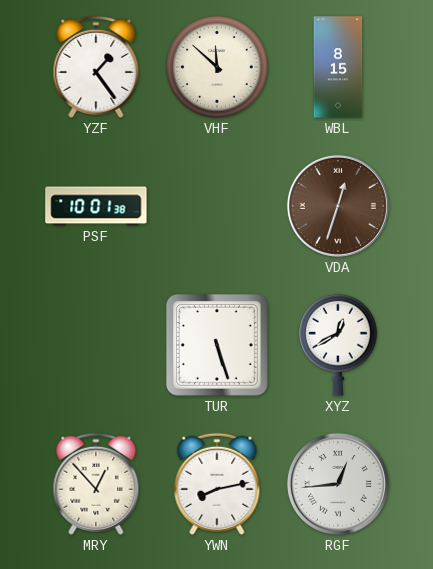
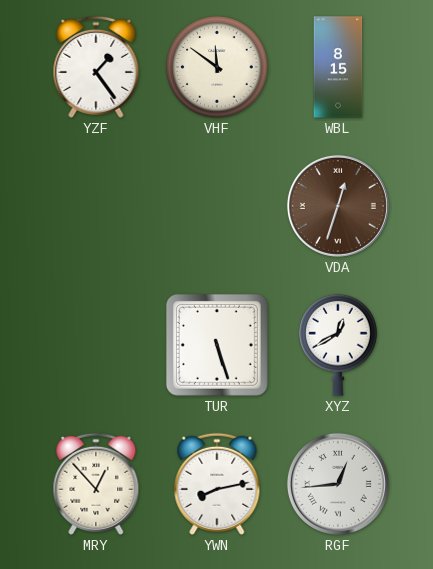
VHF: 11:52 -> 11:51 (217, 67)
PSF: 10:01 -> none (96, 206)
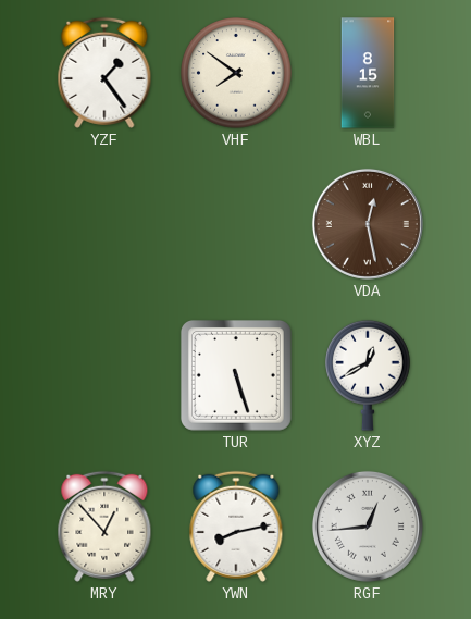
VHF: 11:51 -> 7:51 (236, 73)
VDA: 12:33 -> 12:28 (368, 224)
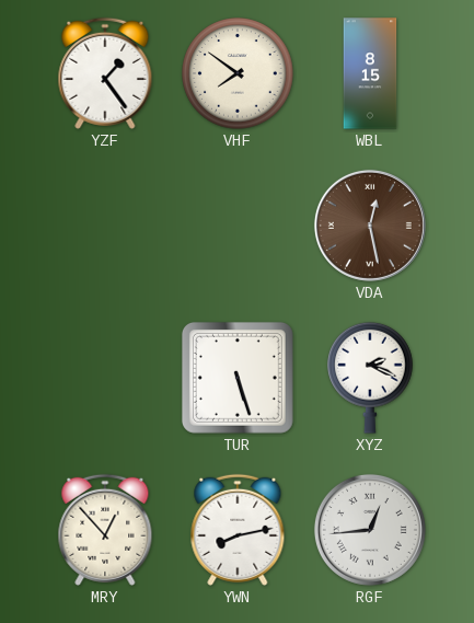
XYZ: 12:40 -> 2:19 (370, 378)
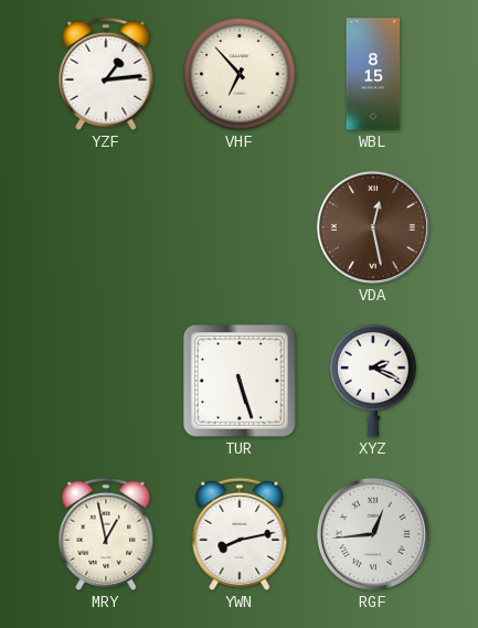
YZF: 1:24 -> 1:14 (106, 74)
VHF: 7:51 -> 6:53 (240, 74)
MRY: 12:53 -> 12:58 (106, 534)
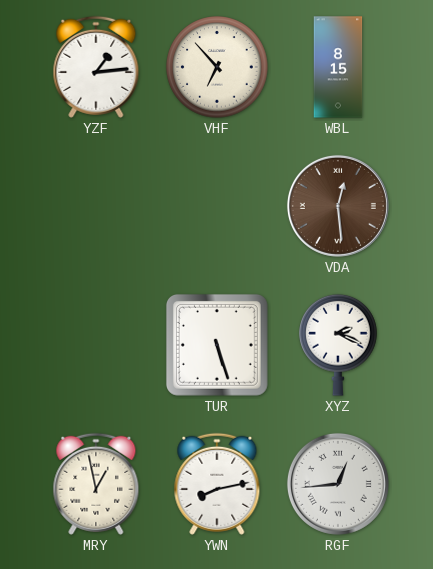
VDA: 12:28 -> 12:29 (338, 206)
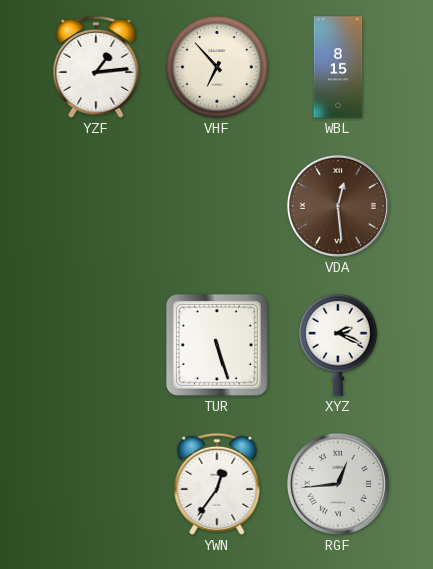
MRY: 12:58 -> none (96, 484)
YWN: 8:13 -> 12:36 (217, 484)
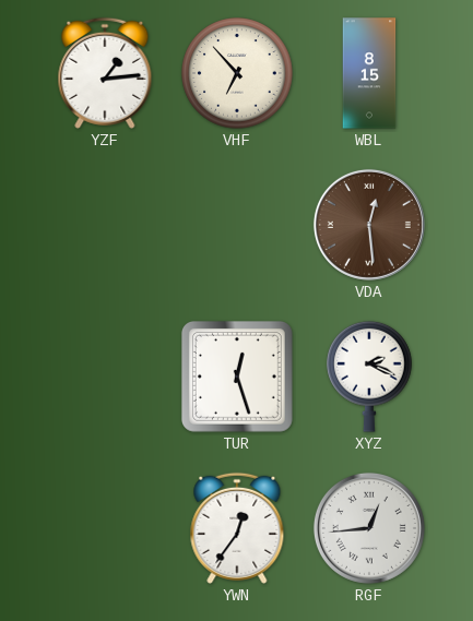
TUR: 5:27 -> 12:27 (237, 377)
